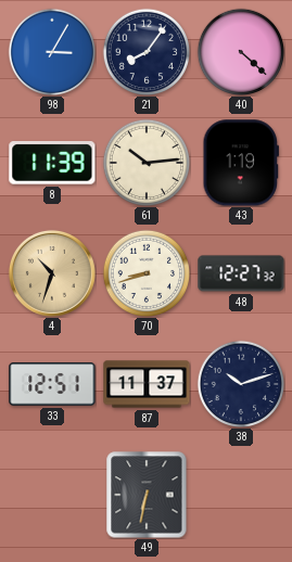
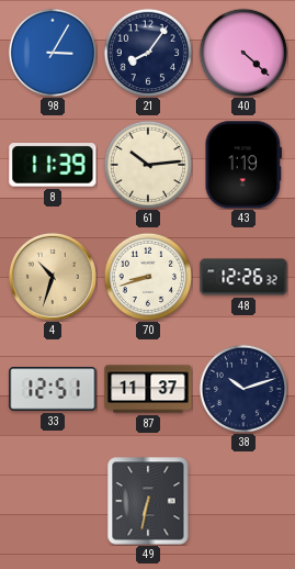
48: 12:27 -> 12:26 (243, 277)
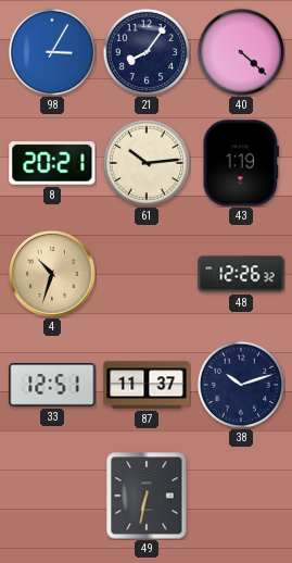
8: 11:39 -> 20:21 (52, 163)
70: 8:42 -> none (147, 276)
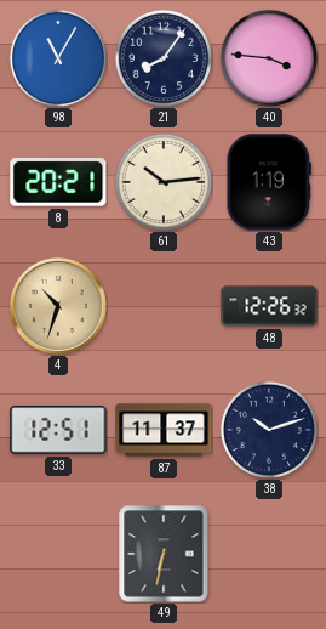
98: 3:05 -> 11:05 (57, 57)
40: 4:22 -> 3:46 (268, 57)
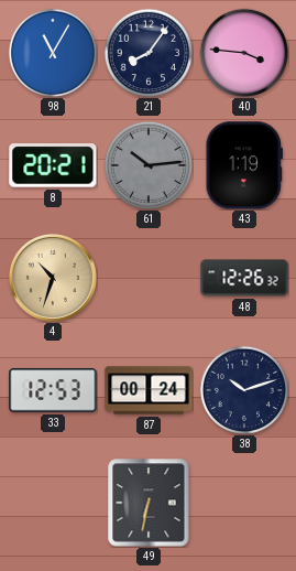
61 dial: cream -> grey (147, 164)
33: 12:51 -> 12:53 (53, 390)
87: 11:37 -> 00:24 (149, 390)
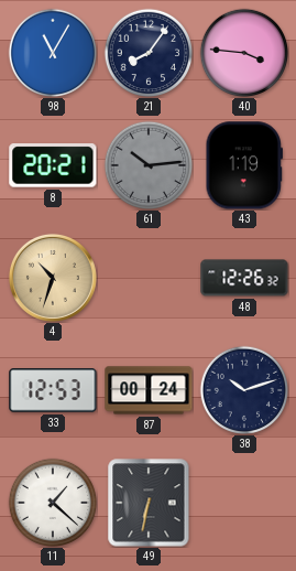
11: none -> 1:22 (52, 502)
